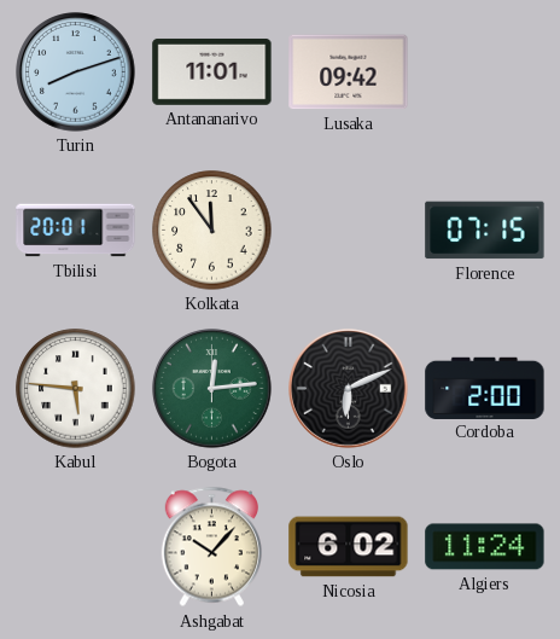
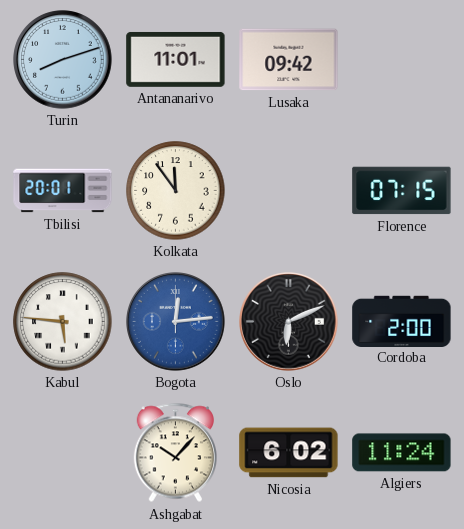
Bogota dial: green -> blue (176, 322)
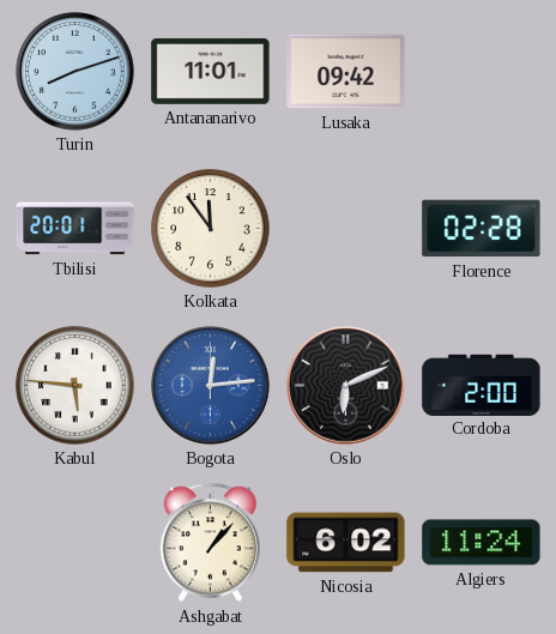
Florence: 07:15 -> 02:28 (482, 229)
Ashgabat: 10:07 -> 1:07 (210, 543)
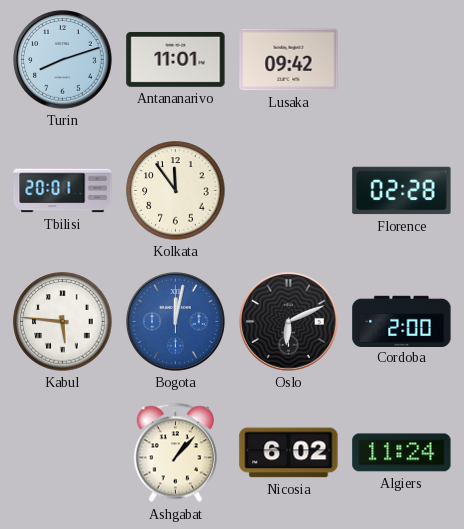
Bogota: 12:14 -> 12:02 (176, 322)
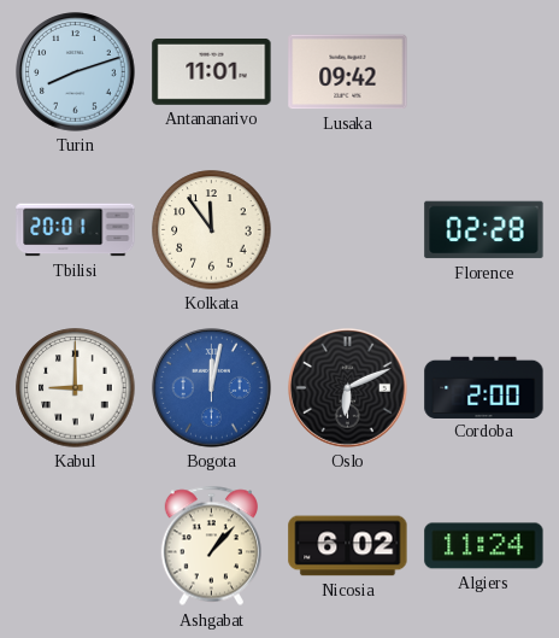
Kabul: 5:46 -> 9:00 (76, 388)
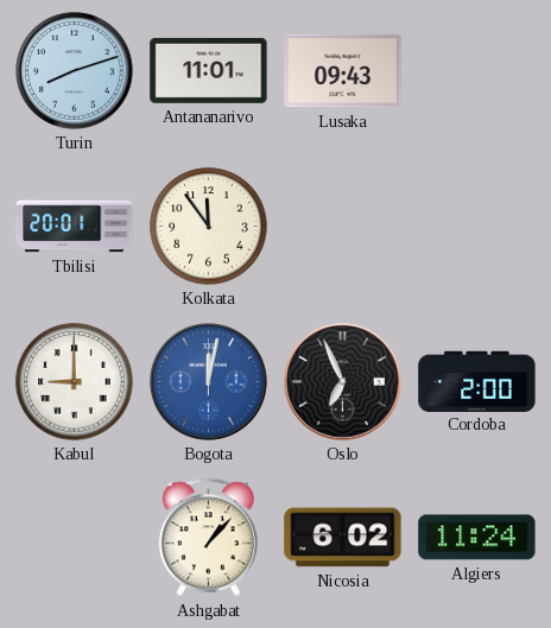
Lusaka: 09:42 -> 09:43 (343, 71)
Florence: 02:28 -> none (484, 230)
Oslo: 6:11 -> 6:56 (343, 382)
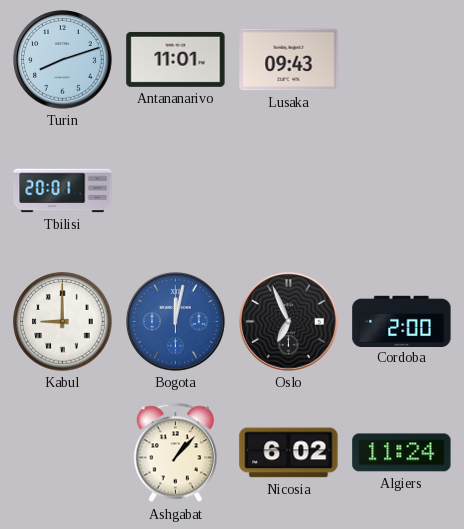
Kolkata: 11:54 -> none (209, 227)
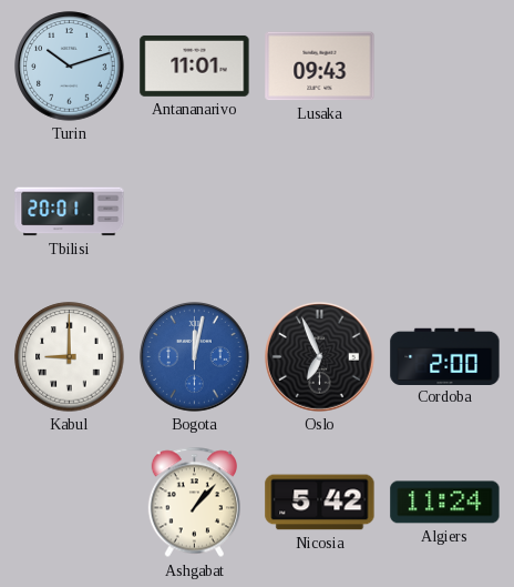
Turin: 8:12 -> 10:12 (70, 67)
Nicosia: 6:02 -> 5:42 (320, 503)
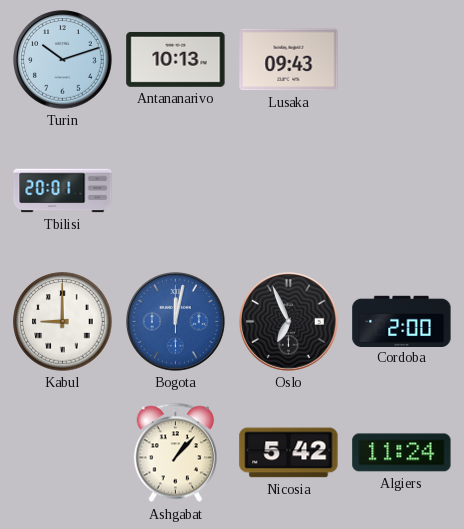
Antananarivo: 11:01 -> 10:13 (176, 59)
